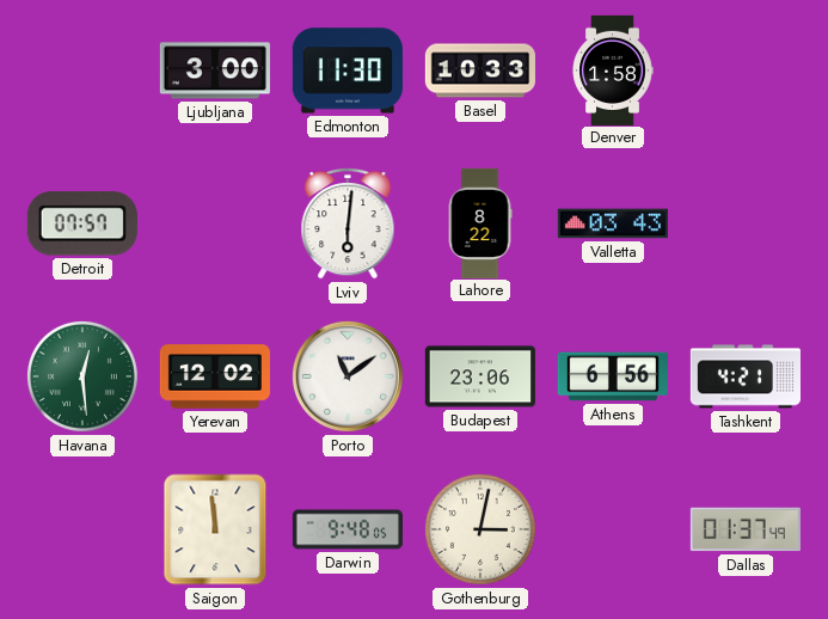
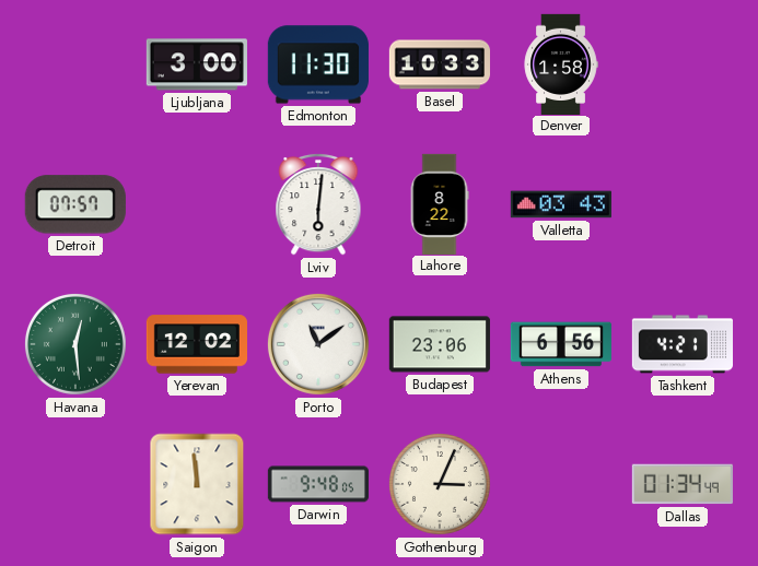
Gothenburg: 3:02 -> 3:04 (440, 484)
Dallas: 01:37 -> 01:34 (683, 484)
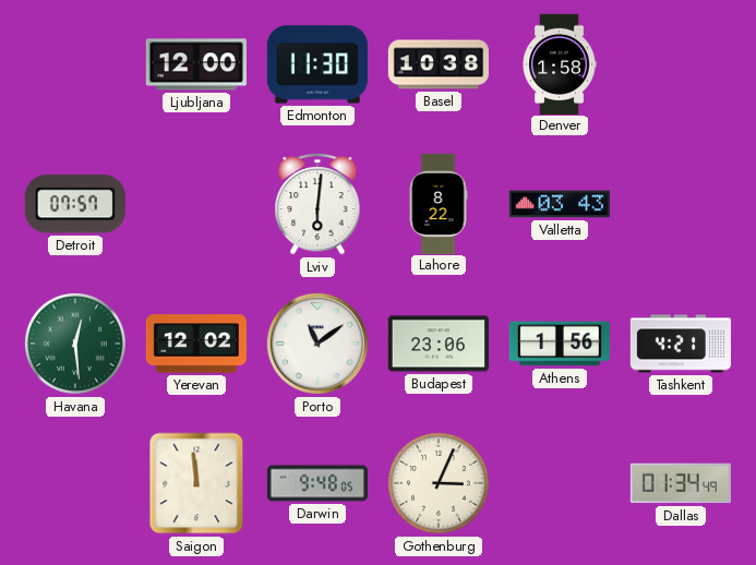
Ljubljana: 3:00 -> 12:00 (196, 64)
Basel: 10:33 -> 10:38 (437, 64)
Athens: 6:56 -> 1:56 (560, 344)
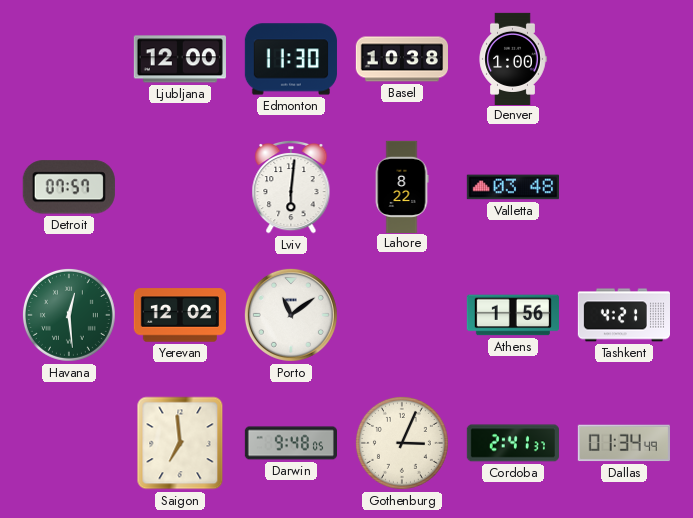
Denver: 1:58 -> 1:00 (513, 58)
Valletta: 03:43 -> 03:48 (513, 187)
Budapest: 23:06 -> none (439, 344)
Saigon: 11:59 -> 6:59 (180, 443)
Cordoba: none -> 2:41 (513, 443)
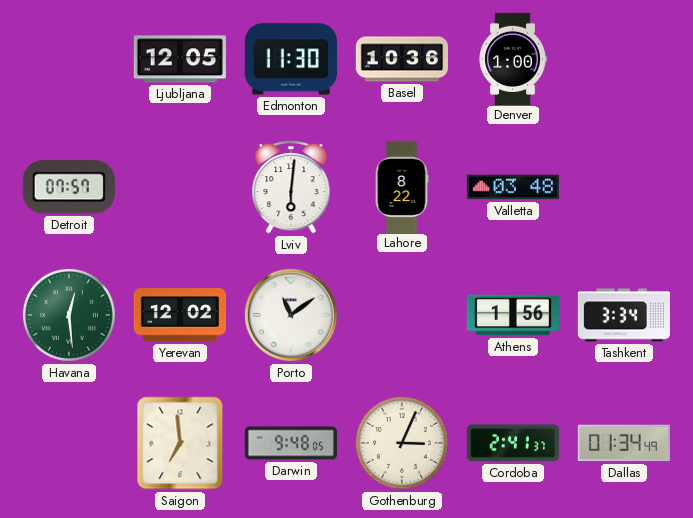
Ljubljana: 12:00 -> 12:05 (180, 59)
Basel: 10:38 -> 10:36 (401, 59)
Tashkent: 4:21 -> 3:34 (623, 315)
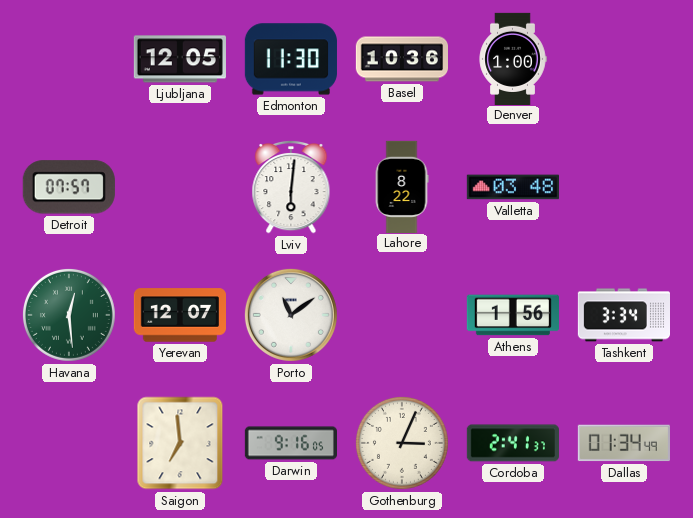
Yerevan: 12:02 -> 12:07 (179, 315)
Darwin: 9:48 -> 9:16 (290, 443)
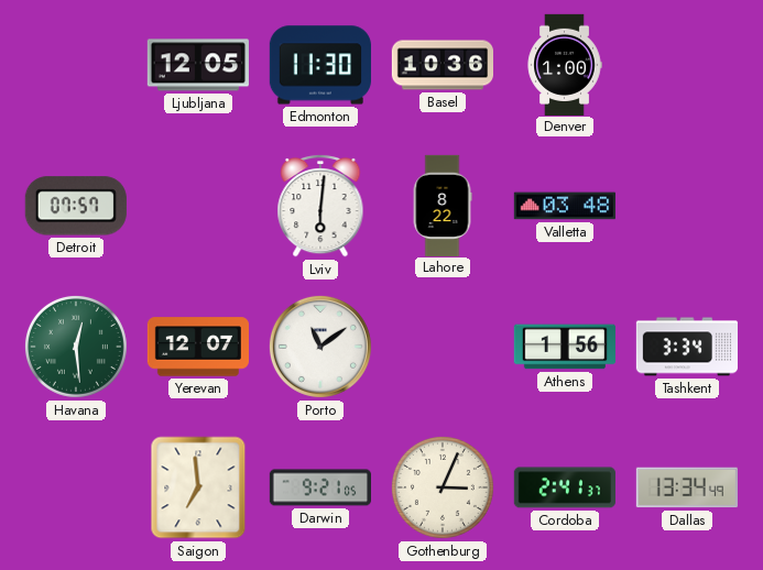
Darwin: 9:16 -> 9:21 (319, 487)
Dallas: 01:34 -> 13:34 (687, 487)
